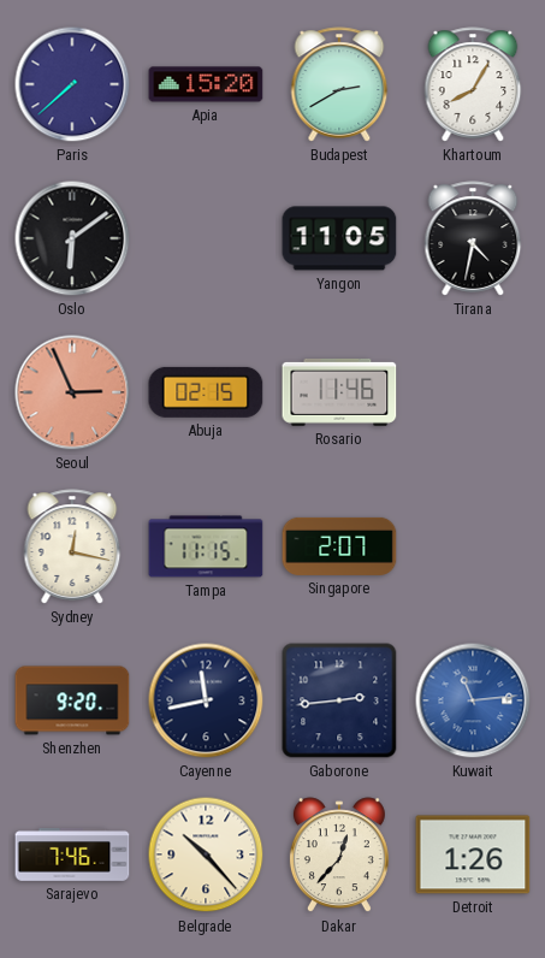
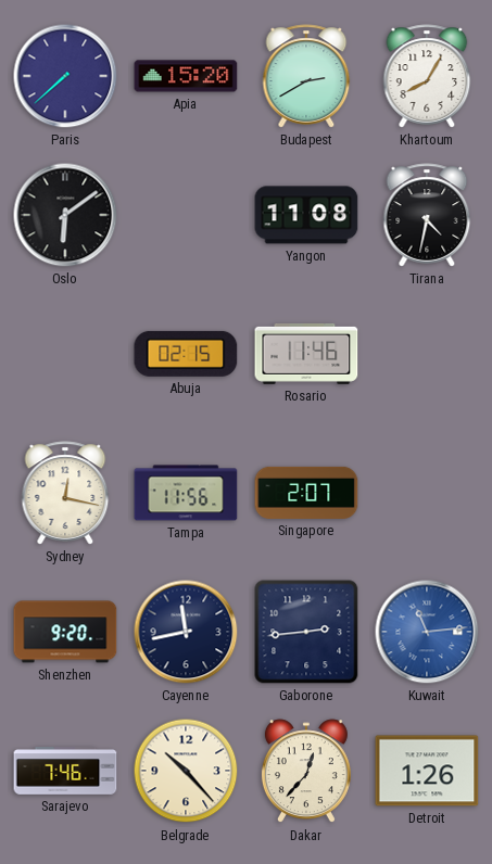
Yangon: 11:05 -> 11:08 (306, 215)
Seoul: 2:56 -> none (72, 392)
Tampa: 11:15 -> 11:56 (186, 493)
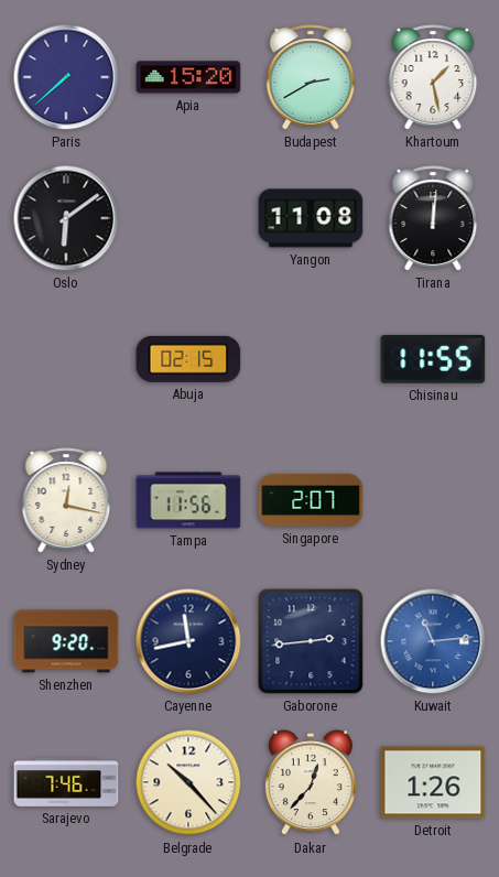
Khartoum: 8:05 -> 1:28 (433, 77)
Tirana: 4:32 -> 12:01 (433, 218)
Rosario: 11:46 -> none (306, 354)
Chisinau: none -> 11:55 (433, 359)
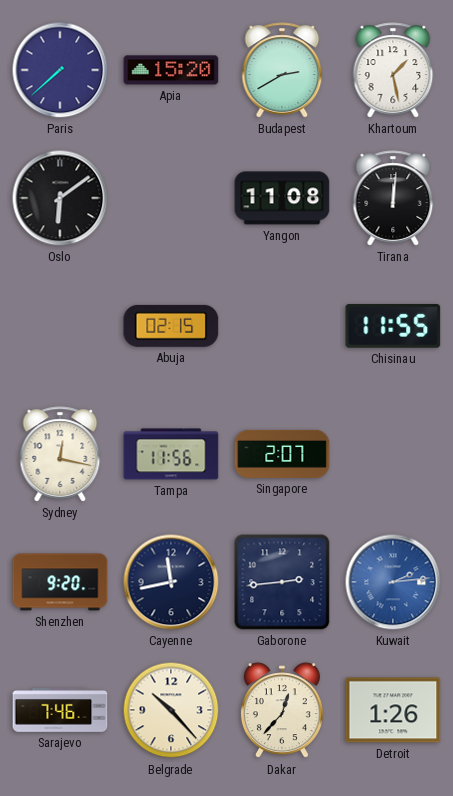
Kuwait: 11:14 -> 2:14 (393, 582)
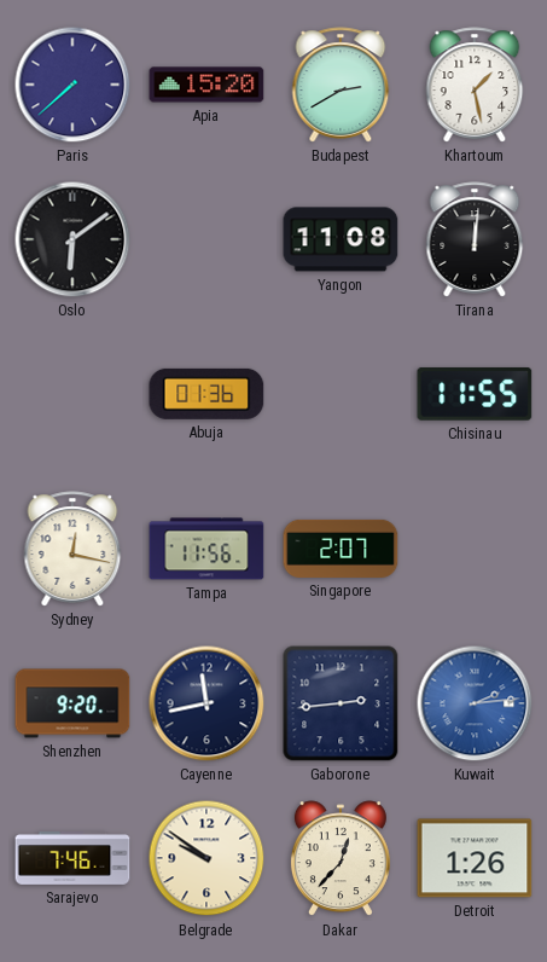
Abuja: 02:15 -> 01:36 (206, 394)
Belgrade: 10:23 -> 9:51 (206, 858)
